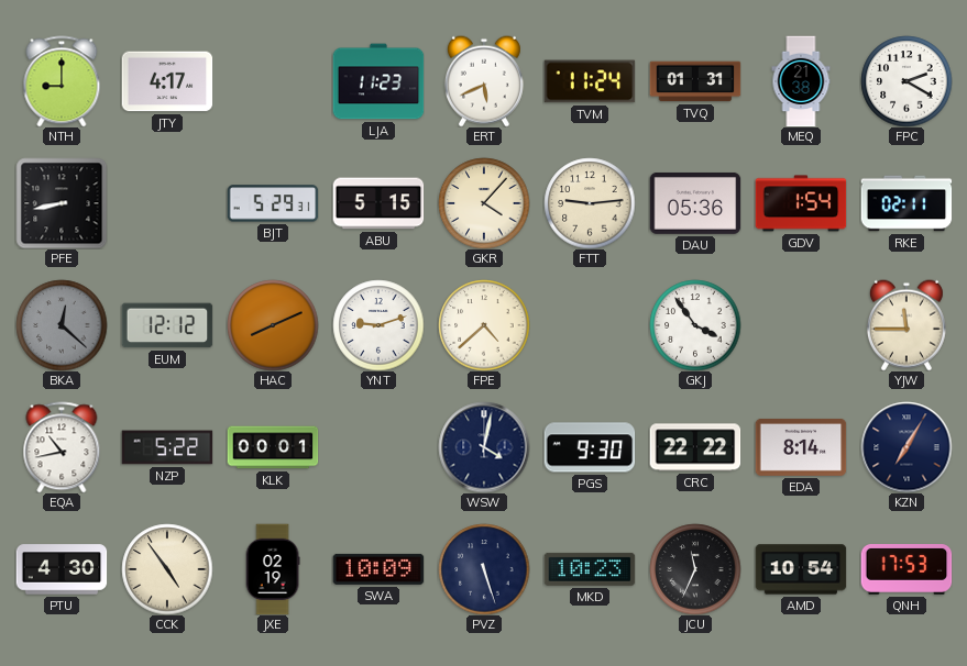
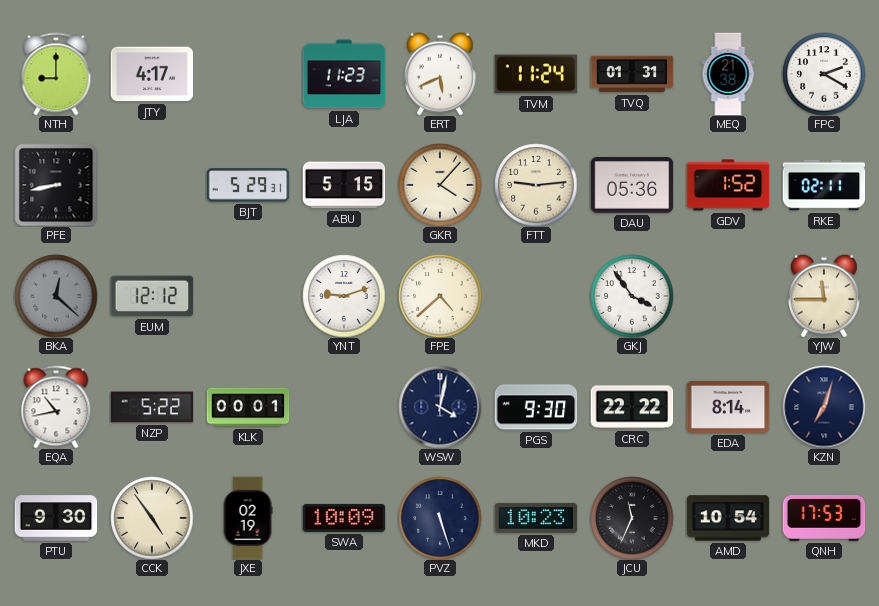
GDV: 1:54 -> 1:52 (728, 185)
HAC: 8:11 -> none (273, 325)
KZN: 7:05 -> 7:03 (824, 407)
PTU: 4:30 -> 9:30 (56, 518)
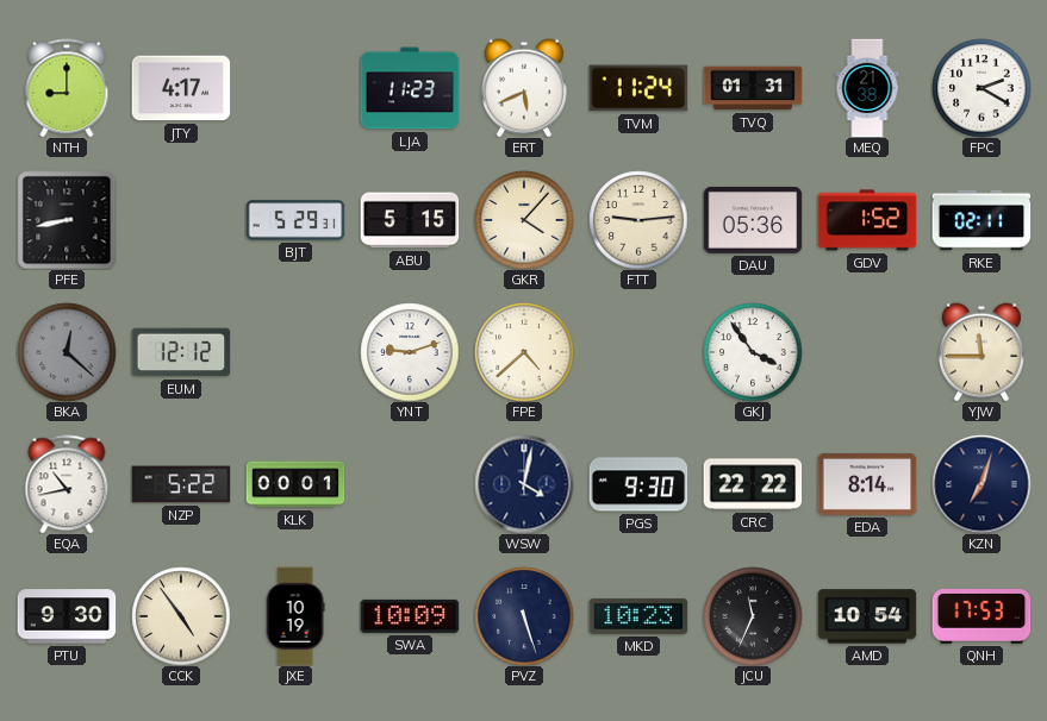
JXE: 02:19 -> 10:19 (295, 616)
